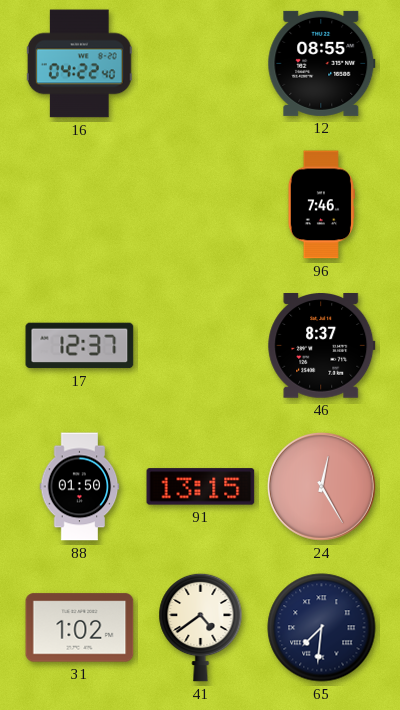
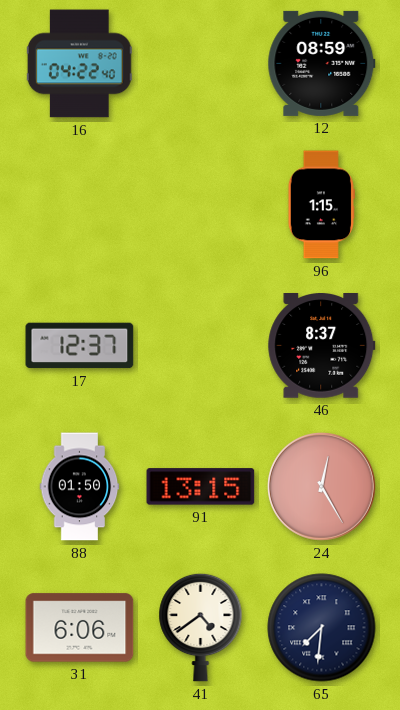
12: 08:55 -> 08:59 (322, 63)
96: 7:46 -> 1:15 (321, 205)
31: 1:02 -> 6:06 (80, 628)
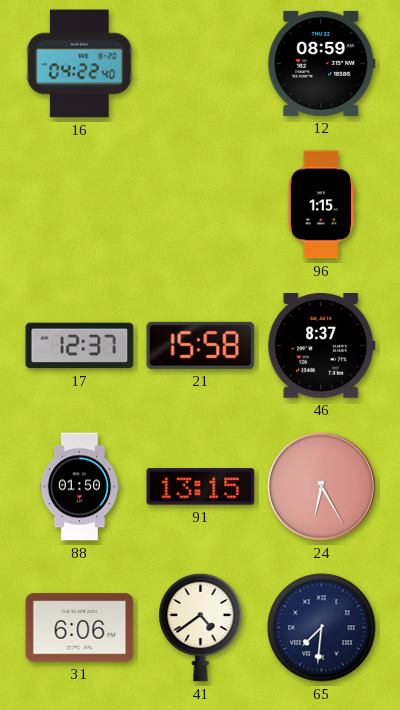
21: none -> 15:58 (201, 345)
24: 12:25 -> 6:25 (322, 487)
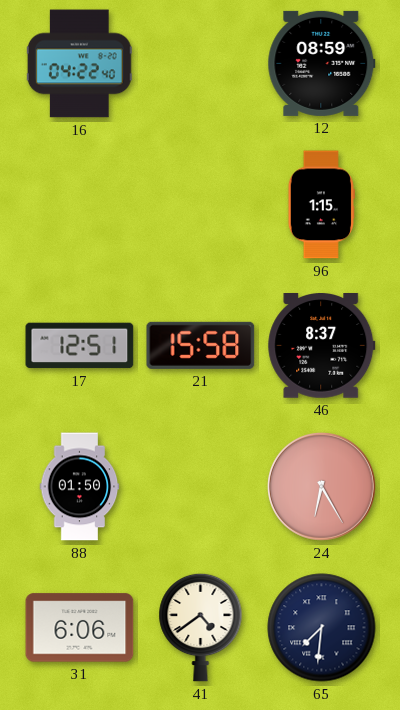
17: 12:37 -> 12:51 (80, 346)
91: 13:15 -> none (201, 487)
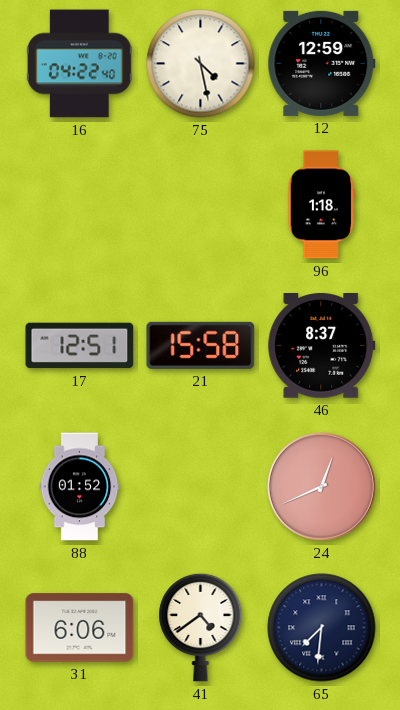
75: none -> 4:28 (201, 64)
12: 08:59 -> 12:59 (322, 63)
96: 1:15 -> 1:18 (321, 205)
88: 01:50 -> 01:52 (80, 487)
24: 6:25 -> 12:41 (322, 487)
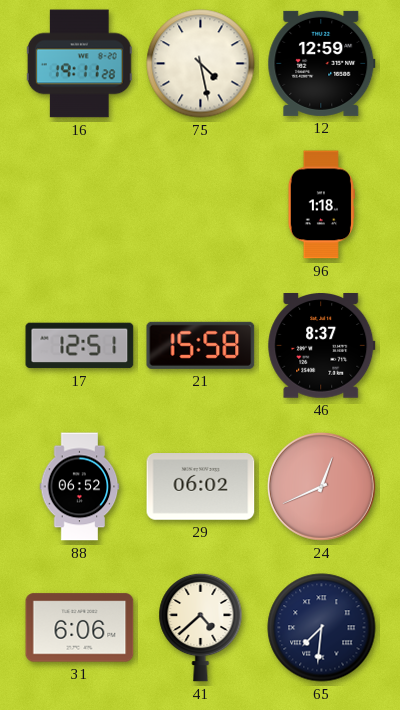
16: 04:22 -> 19:11 (79, 64)
88: 01:52 -> 06:52 (80, 487)
29: none -> 06:02 (201, 487)
41: 4:39 -> 4:38 (201, 627)
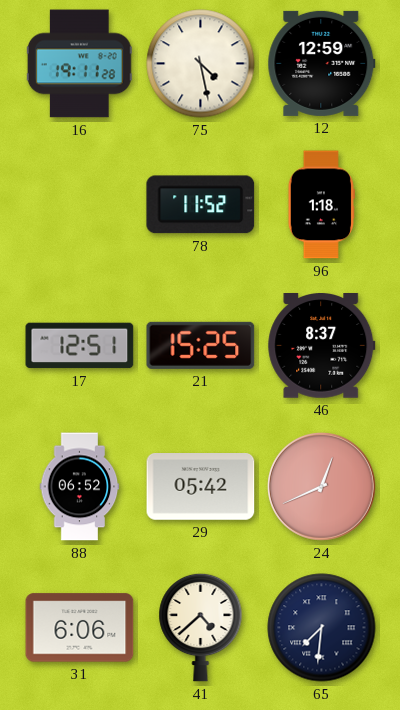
78: none -> 11:52 (201, 205)
21: 15:58 -> 15:25 (201, 345)
29: 06:02 -> 05:42 (201, 487)
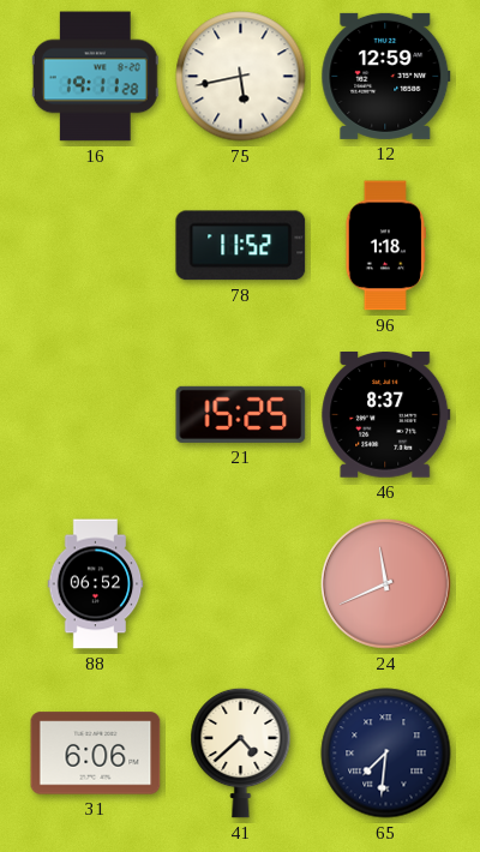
75: 4:28 -> 5:43 (241, 77)
17: 12:51 -> none (80, 346)
29: 05:42 -> none (201, 487)
24: 12:41 -> 11:41 (386, 584)
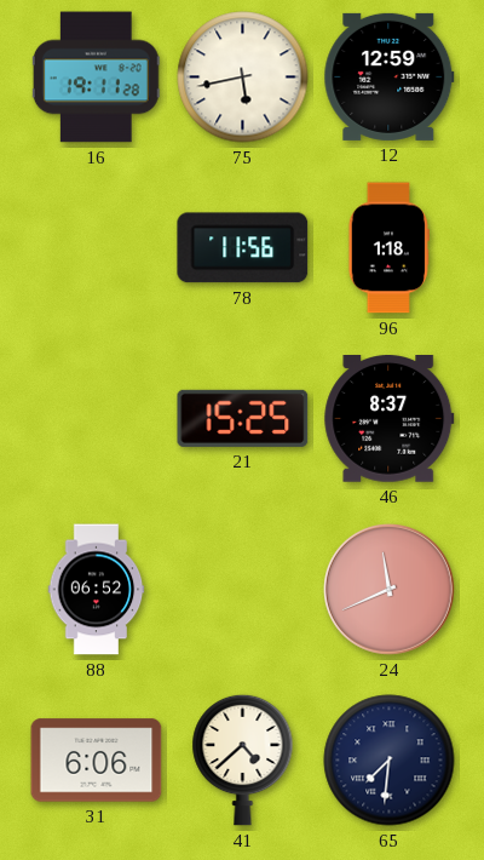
78: 11:52 -> 11:56 (243, 248)
